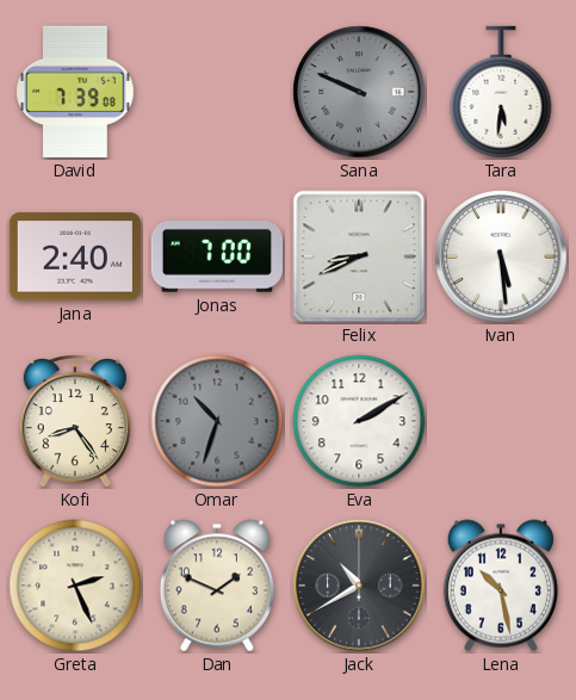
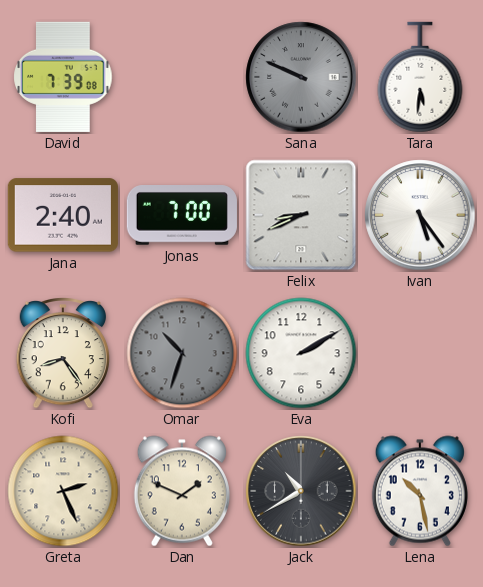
Ivan: 5:29 -> 5:24 (420, 215)
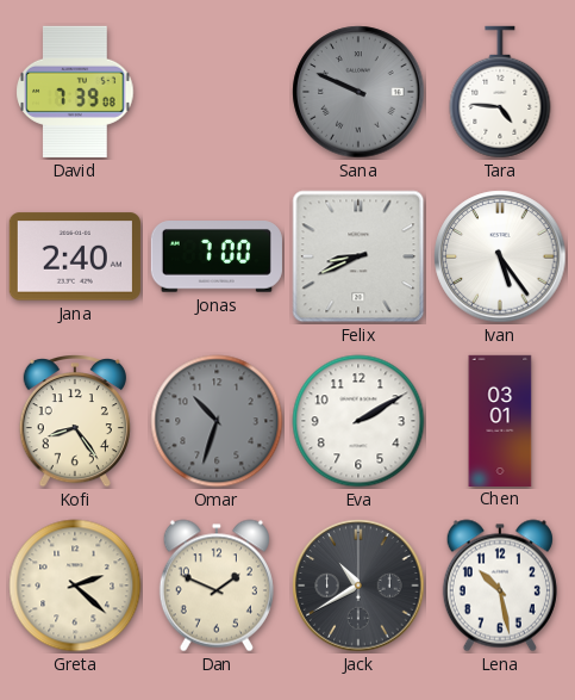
Tara: 5:31 -> 4:46 (500, 92)
Chen: none -> 03:01 (500, 420)
Greta: 2:26 -> 2:22 (75, 586)
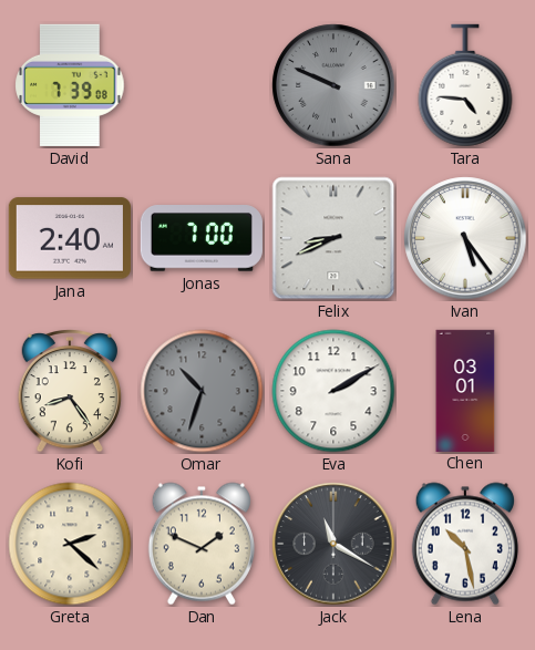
Jack: 10:40 -> 11:20 (333, 544)
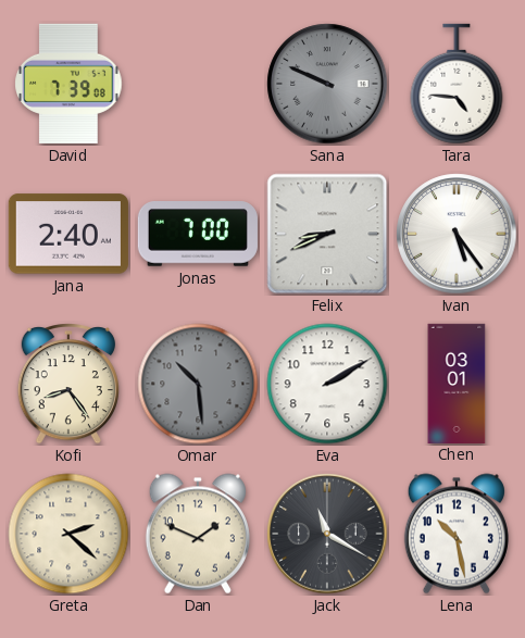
Omar: 10:33 -> 10:29 (198, 384)
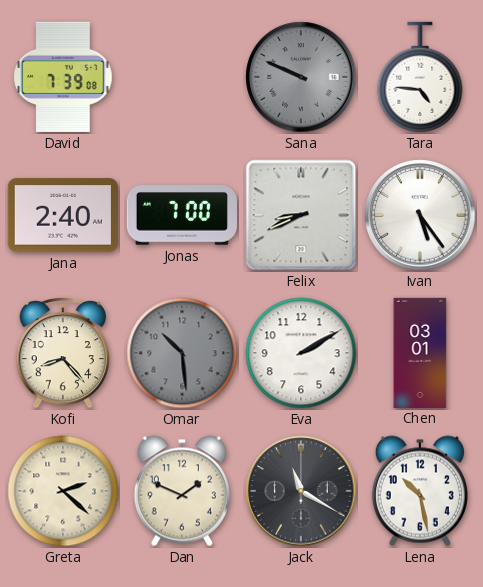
Kofi: 8:24 -> 8:23 (63, 354)
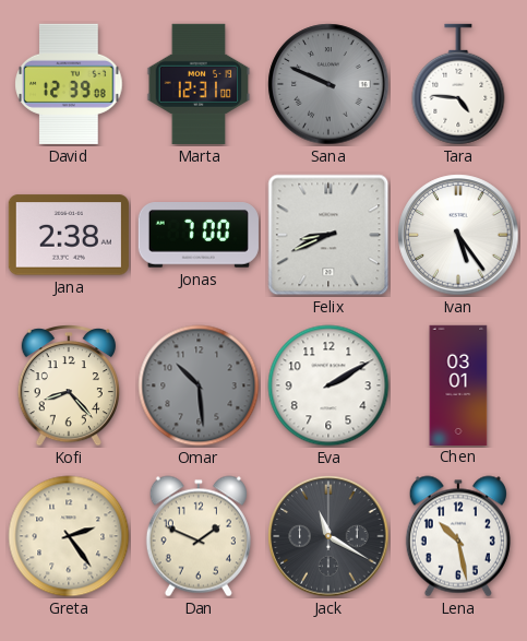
David: 7:39 -> 12:39 (69, 84)
Marta: none -> 12:31 (199, 84)
Jana: 2:40 -> 2:38 (69, 235)
Greta: 2:22 -> 2:24 (69, 536)
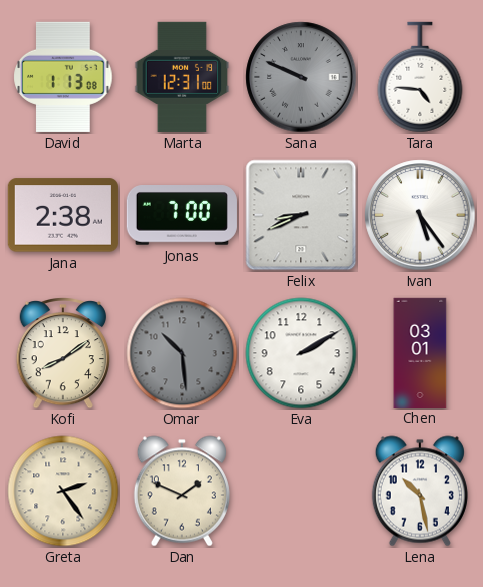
David: 12:39 -> 1:13 (63, 77)
Kofi: 8:23 -> 8:09 (63, 354)
Jack: 11:20 -> none (328, 536)
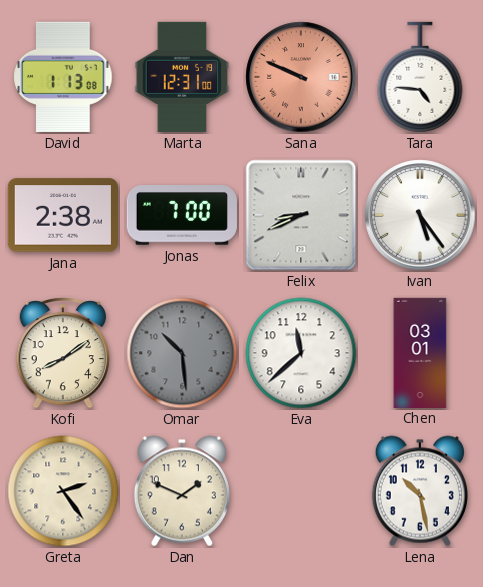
Sana dial: grey -> salmon (301, 77)
Eva: 2:10 -> 11:38 (301, 353)
